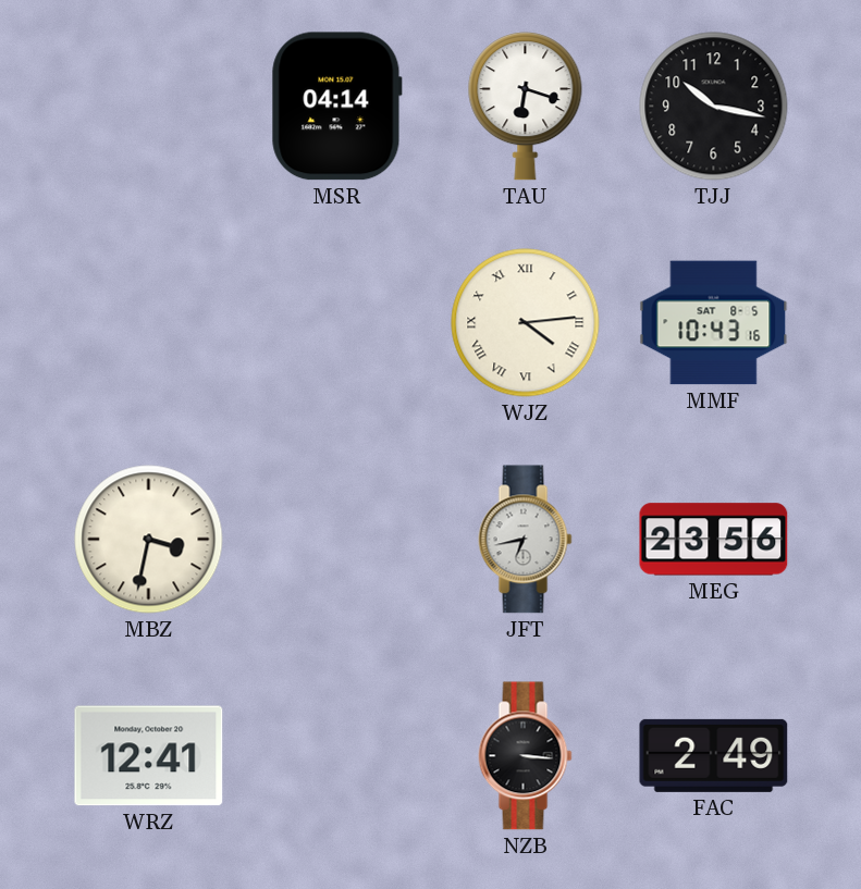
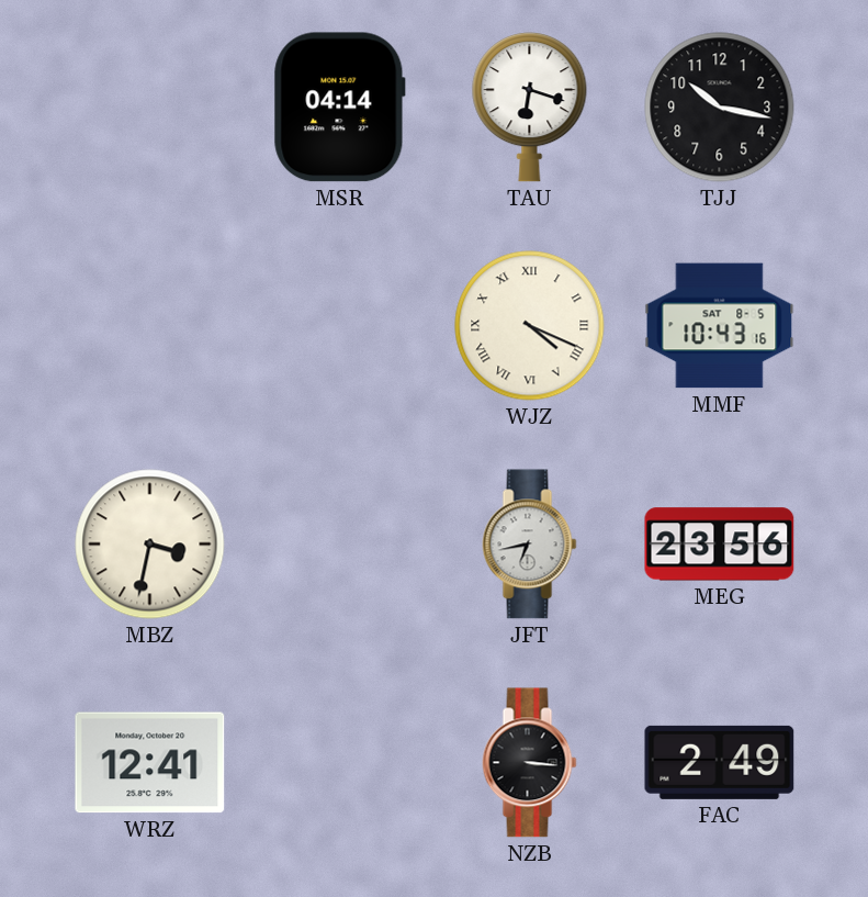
WJZ: 4:14 -> 4:19 (530, 326)
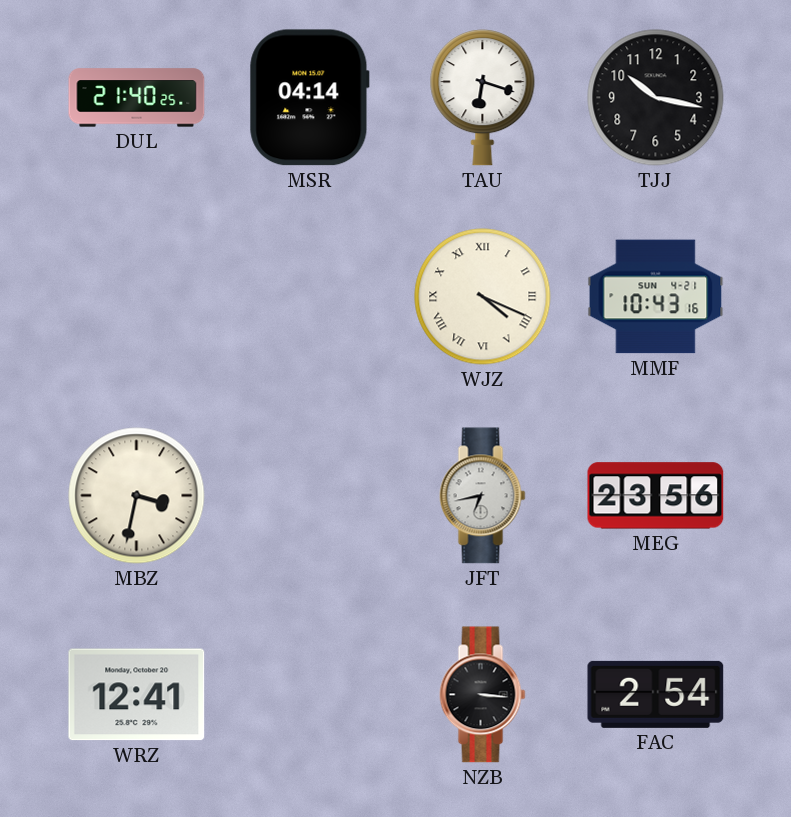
DUL: none -> 21:40 (137, 98)
MMF date: SAT 8-5 -> SUN 4-21 (656, 297)
FAC: 2:49 -> 2:54 (656, 694)
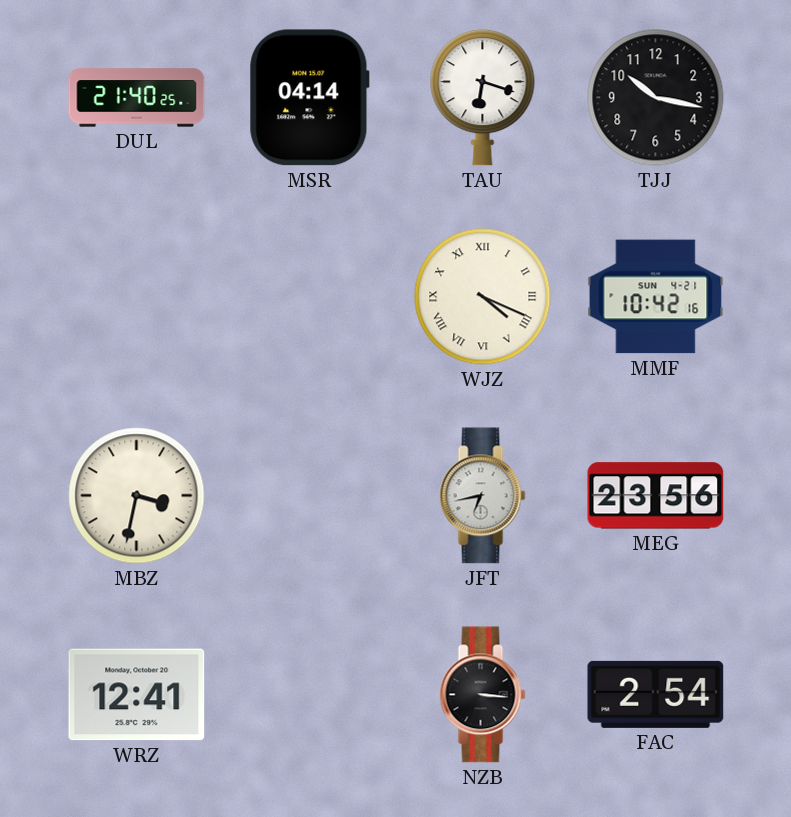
MMF: 10:43 -> 10:42 (656, 297)
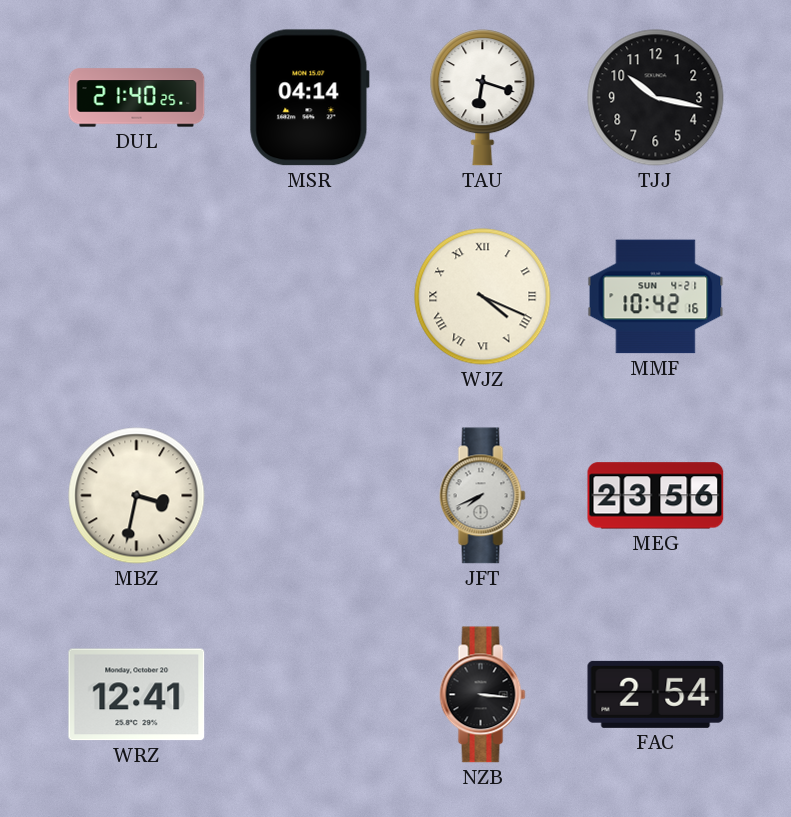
JFT: 6:43 -> 7:41 (483, 496)
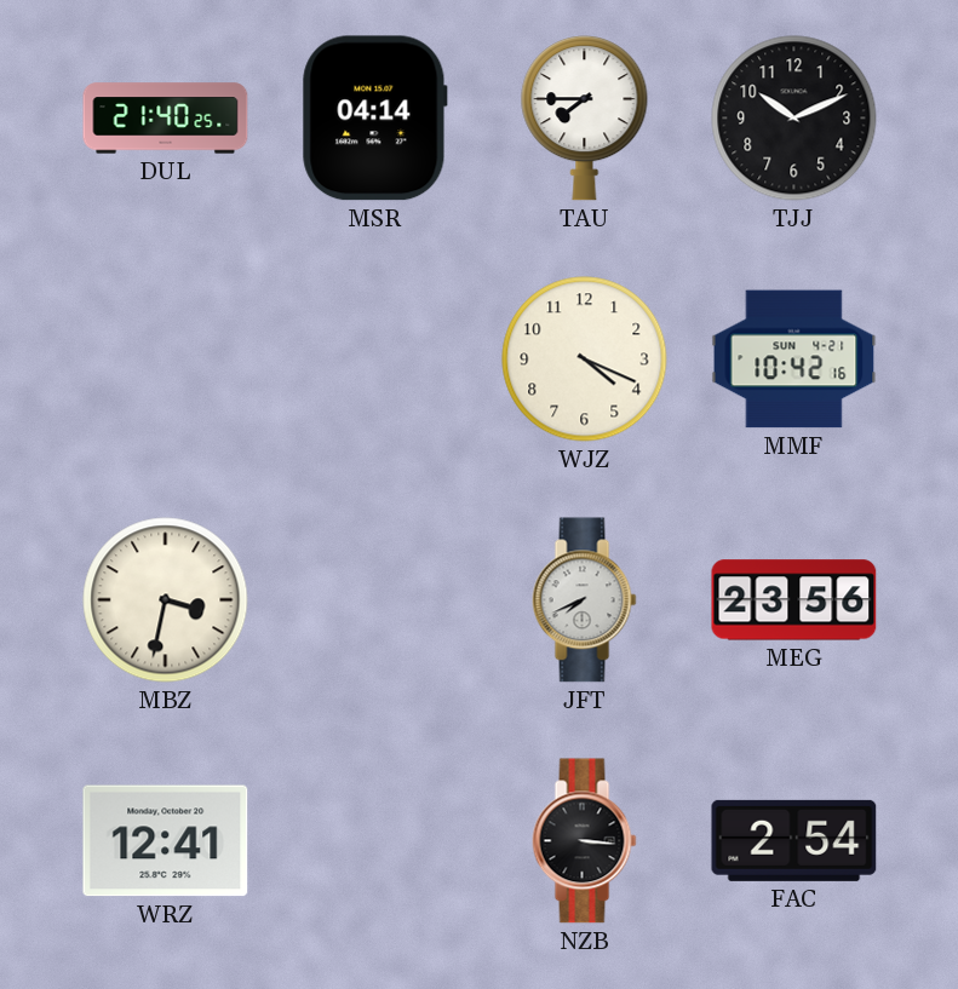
TAU: 6:18 -> 7:45 (585, 119)
TJJ: 10:17 -> 10:11 (794, 119)
WJZ numerals: Roman -> Arabic (585, 360)
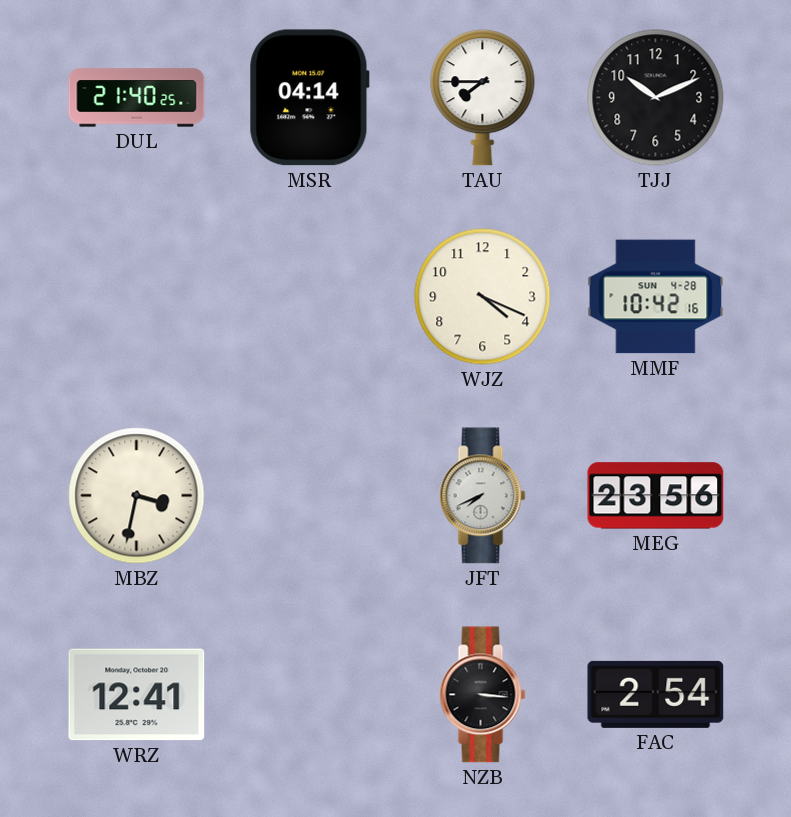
MMF date: SUN 4-21 -> SUN 4-28 (656, 297)
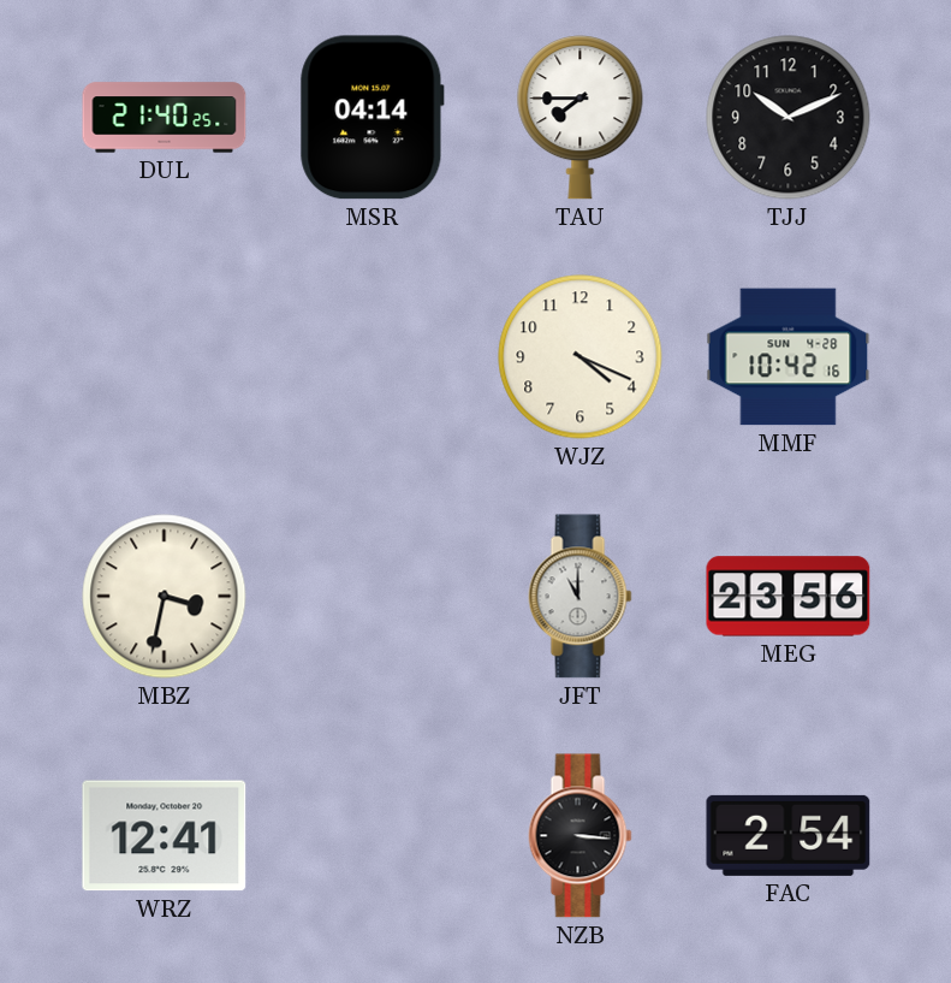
JFT: 7:41 -> 11:00 (581, 597)
